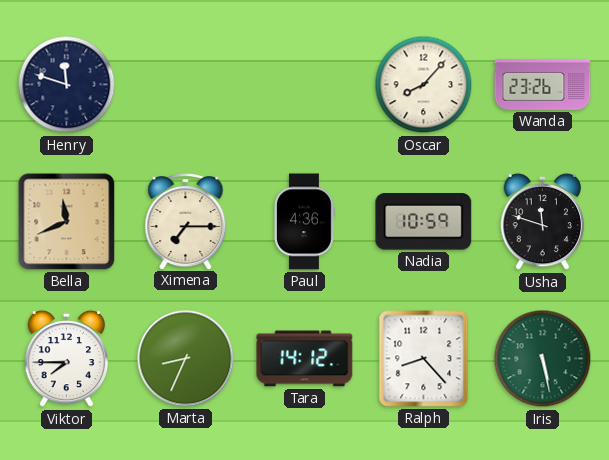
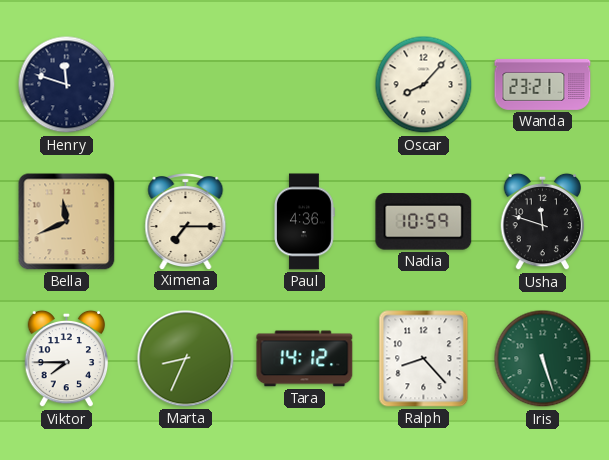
Wanda: 23:26 -> 23:21 (543, 84)
Iris: 5:28 -> 5:27 (543, 359)
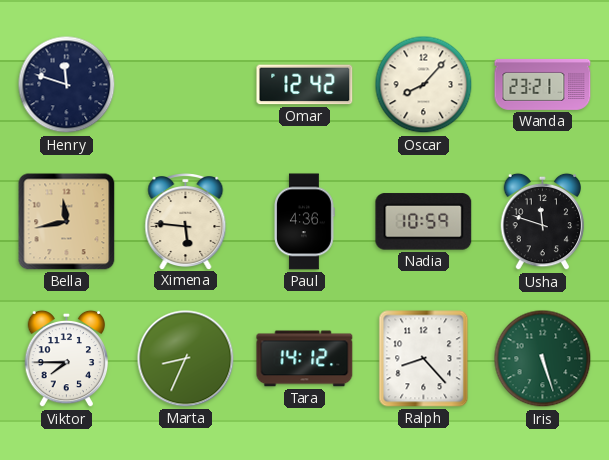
Omar: none -> 12:42 (305, 85)
Bella: 11:41 -> 11:43 (67, 222)
Ximena: 7:15 -> 5:46 (186, 222)
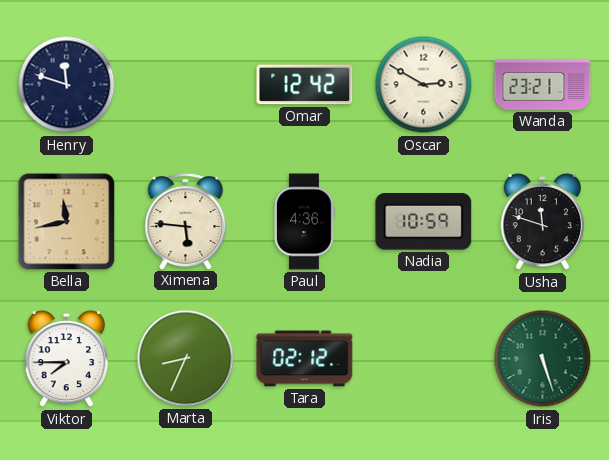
Oscar: 8:07 -> 2:50 (424, 85)
Tara: 14:12 -> 02:12 (305, 359)
Ralph: 8:23 -> none (424, 359)
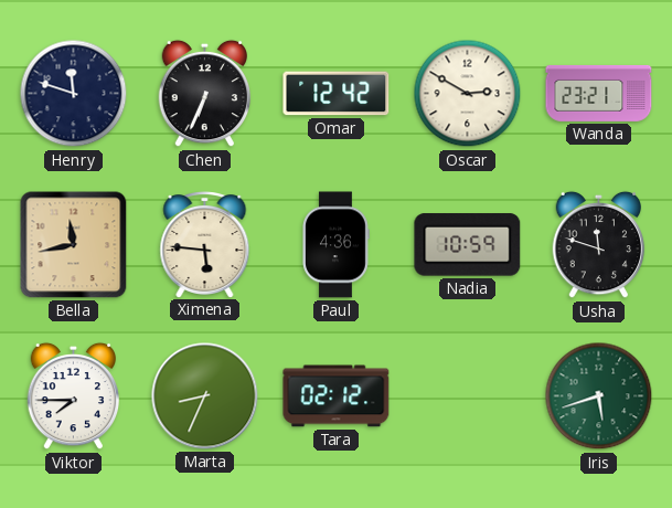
Chen: none -> 6:34 (205, 94)
Iris: 5:27 -> 5:42 (599, 396)
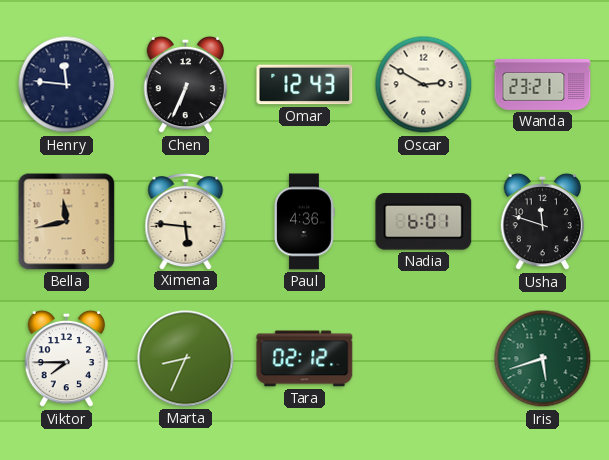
Henry: 11:48 -> 11:46 (67, 85)
Omar: 12:42 -> 12:43 (305, 85)
Nadia: 10:59 -> 6:01 (424, 222)
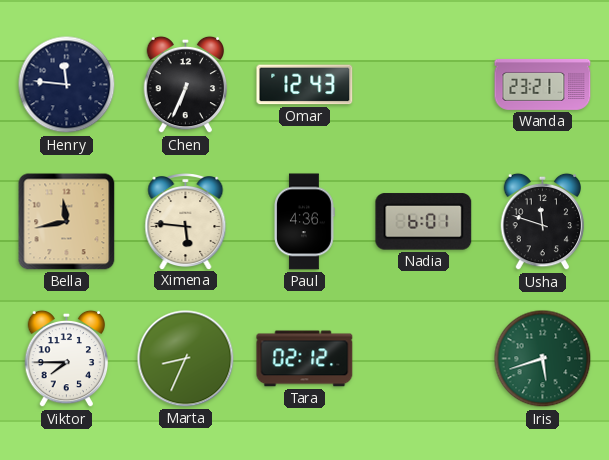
Oscar: 2:50 -> none (424, 85)
